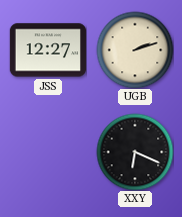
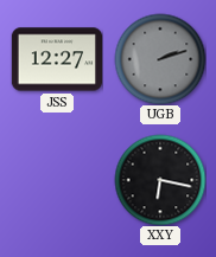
UGB dial: cream -> grey (160, 59)
XXY: 6:19 -> 6:17 (160, 180)
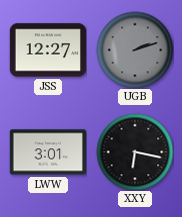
LWW: none -> 3:01 (48, 152)
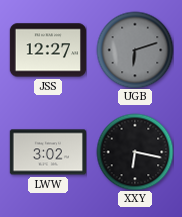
UGB: 2:12 -> 6:12 (135, 50)
LWW: 3:01 -> 3:02 (48, 152)
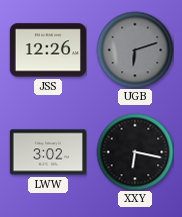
JSS: 12:27 -> 12:26 (48, 50)
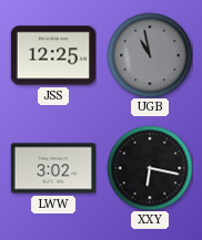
JSS: 12:26 -> 12:25 (53, 55)
UGB: 6:12 -> 10:58 (150, 55)
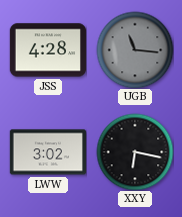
JSS: 12:25 -> 4:28 (48, 50)
UGB: 10:58 -> 11:16 (135, 50)
